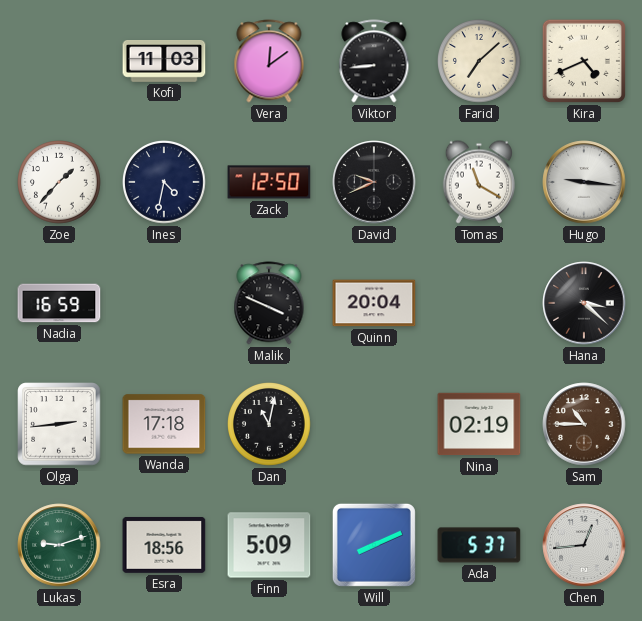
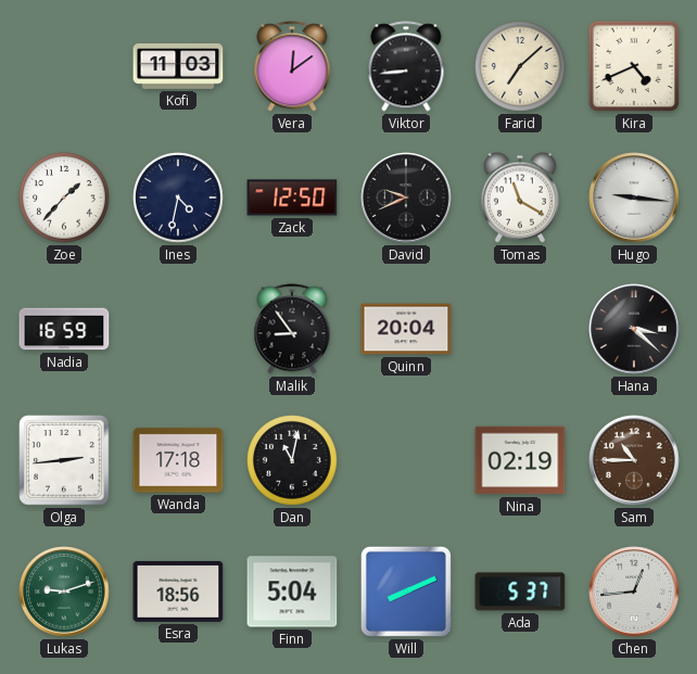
Malik: 3:49 -> 8:54 (292, 329)
Finn: 5:09 -> 5:04 (292, 592)
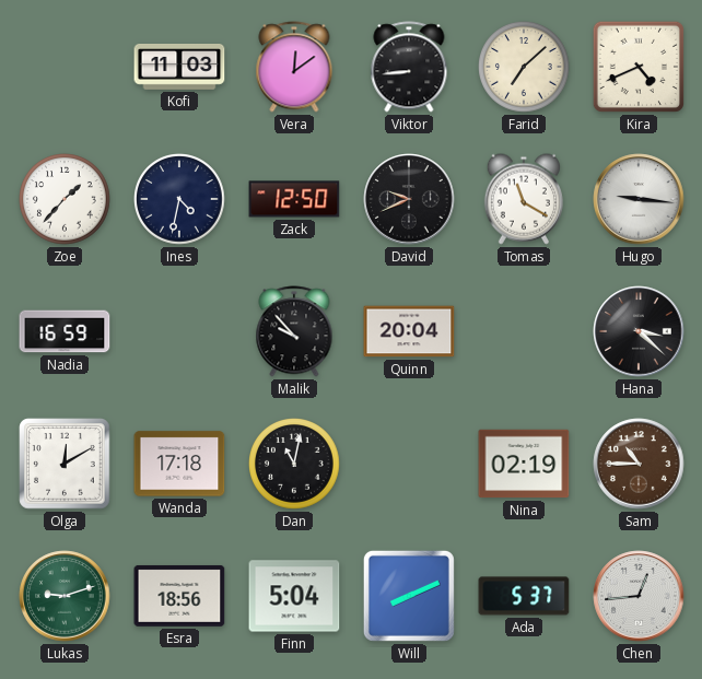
Malik: 8:54 -> 9:53 (294, 331)
Olga: 2:44 -> 12:10 (65, 464)
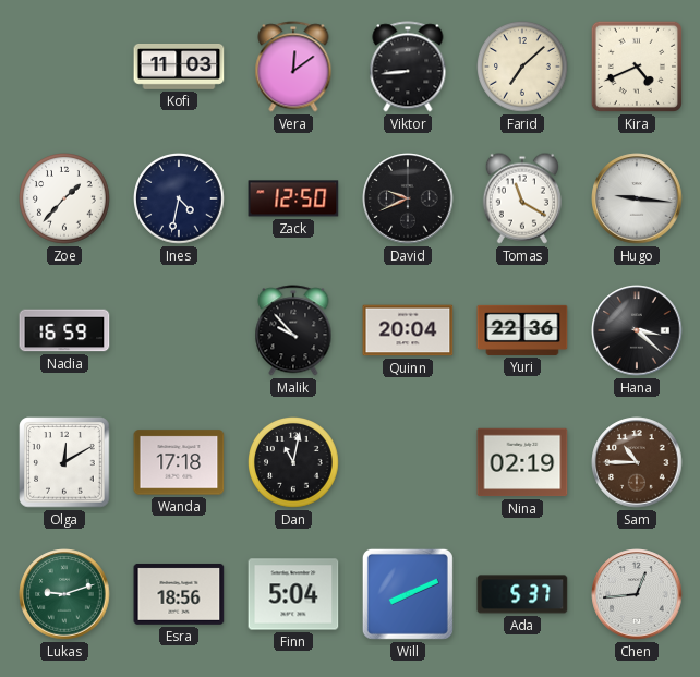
Yuri: none -> 22:36 (522, 330)
